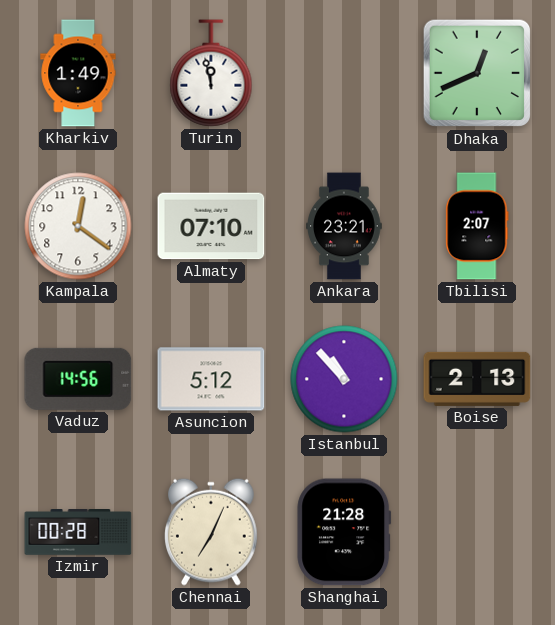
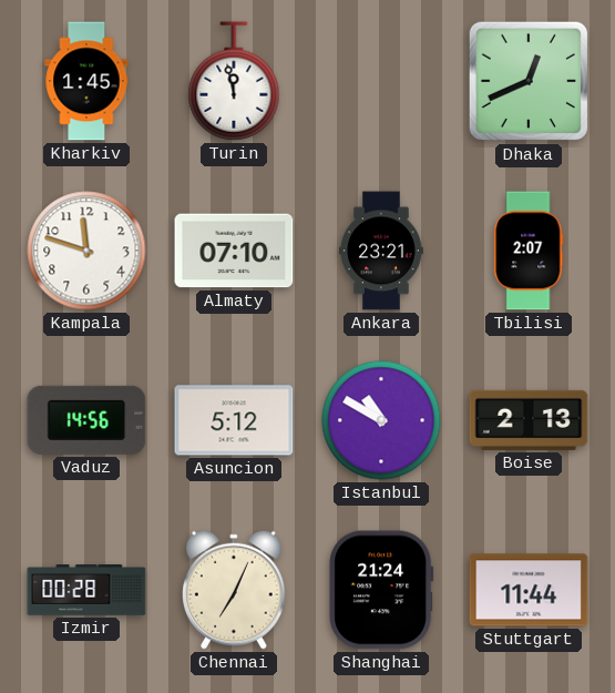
Kharkiv: 1:49 -> 1:45 (86, 81)
Kampala: 12:21 -> 11:48 (86, 251)
Istanbul: 10:53 -> 10:50 (381, 420)
Shanghai: 21:28 -> 21:24 (381, 590)
Stuttgart: none -> 11:44 (529, 590)
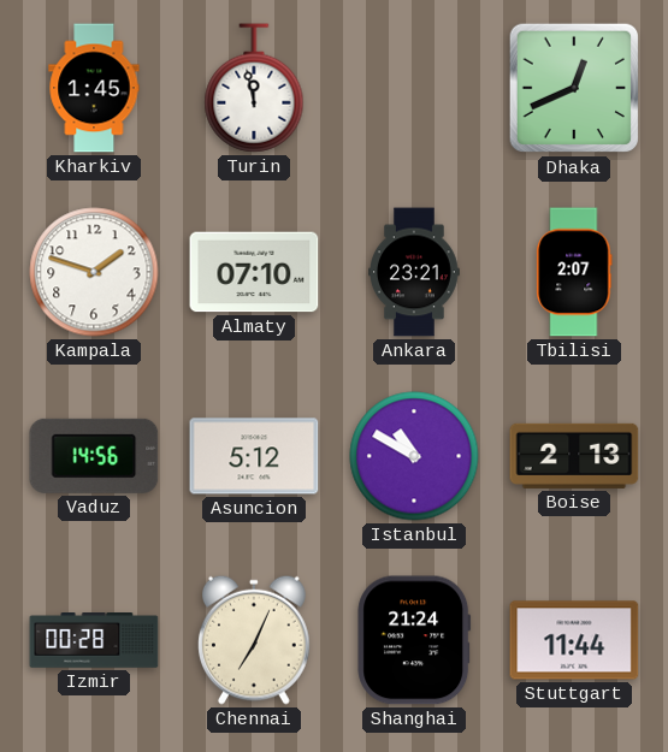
Kampala: 11:48 -> 1:48 (94, 272)
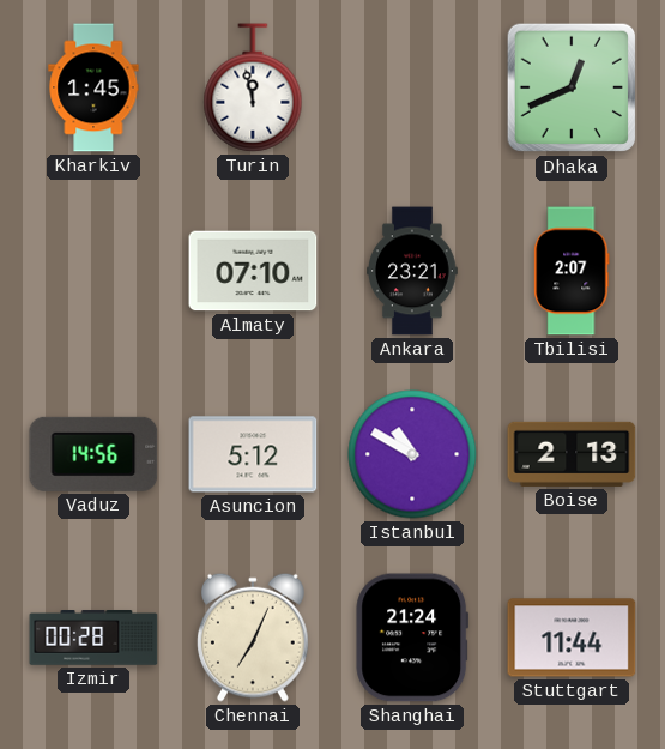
Kampala: 1:48 -> none (94, 272)
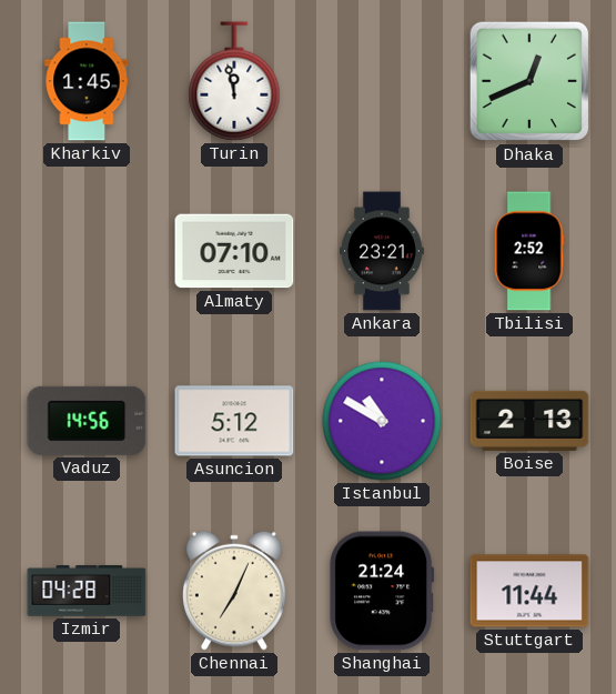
Tbilisi: 2:07 -> 2:52 (529, 251)
Izmir: 00:28 -> 04:28 (87, 592)
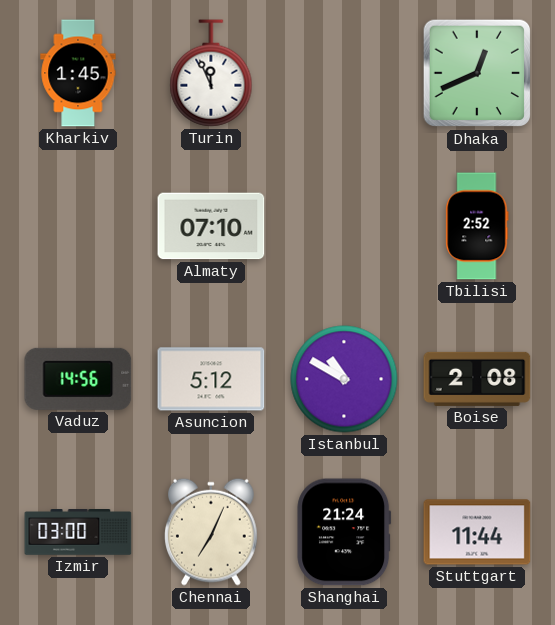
Turin: 11:58 -> 11:56 (211, 73)
Ankara: 23:21 -> none (383, 251)
Boise: 2:13 -> 2:08 (477, 379)
Izmir: 04:28 -> 03:00 (78, 533)
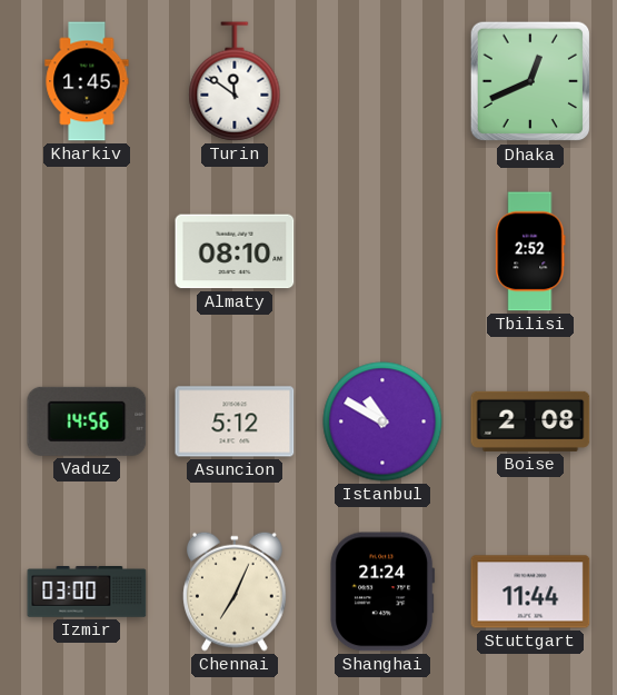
Turin: 11:56 -> 11:51 (235, 81)
Almaty: 07:10 -> 08:10 (235, 251)
